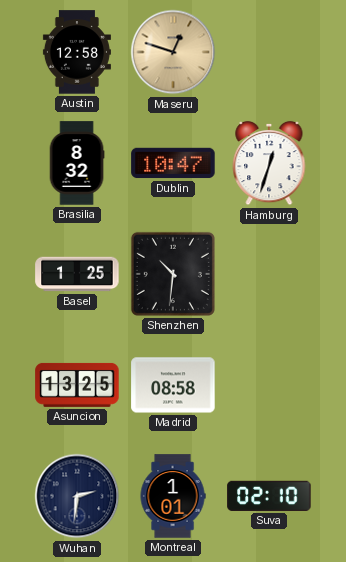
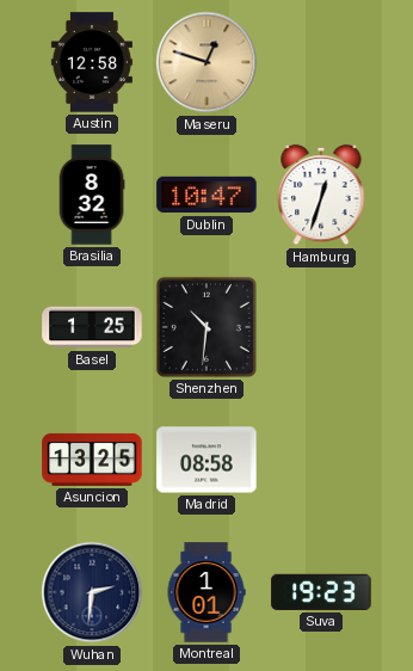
Suva: 02:10 -> 19:23 (321, 592)
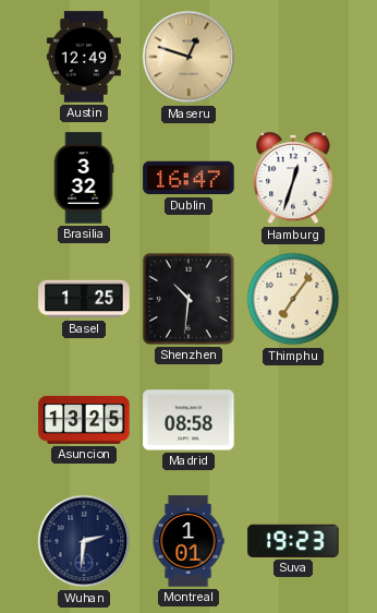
Austin: 12:58 -> 12:49 (84, 57)
Brasilia: 8:32 -> 3:32 (84, 178)
Dublin: 10:47 -> 16:47 (188, 178)
Thimphu: none -> 7:06 (293, 299)
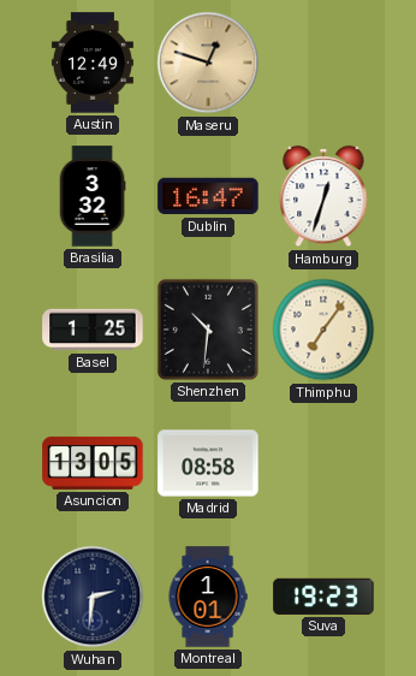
Asuncion: 13:25 -> 13:05 (93, 463)
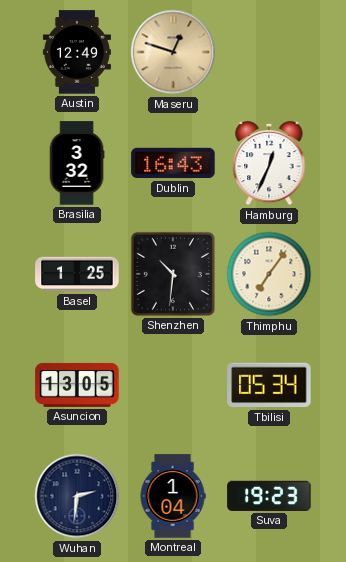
Dublin: 16:47 -> 16:43 (173, 163)
Hamburg: 12:33 -> 12:34 (269, 163)
Madrid: 08:58 -> none (208, 463)
Tbilisi: none -> 05:34 (269, 385)
Montreal: 1:01 -> 1:04 (173, 496)
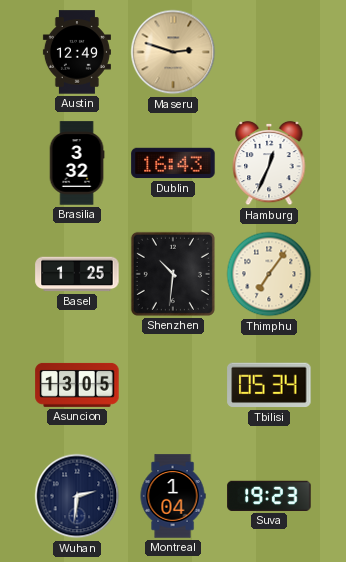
Maseru: 12:48 -> 2:48 (173, 52)
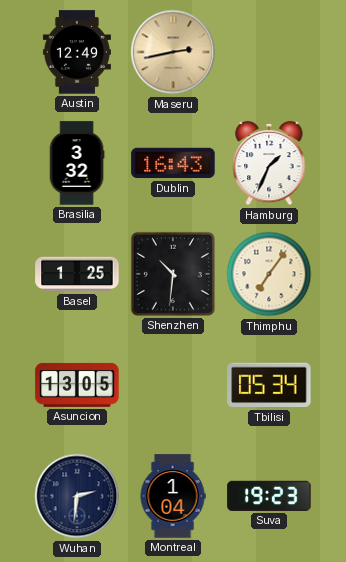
Maseru: 2:48 -> 2:43 (173, 52)
Hamburg: 12:34 -> 1:34 (269, 163)
